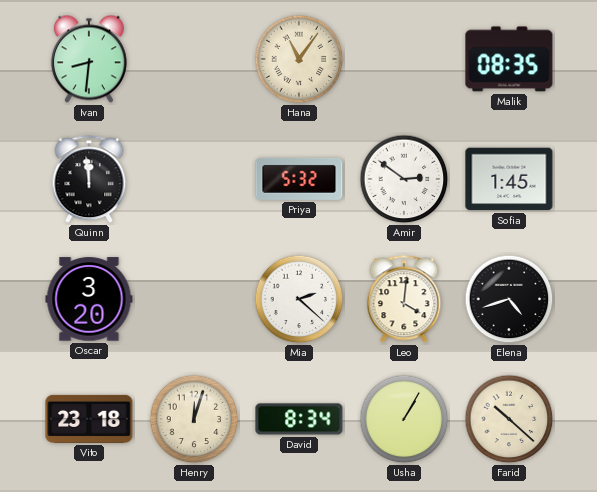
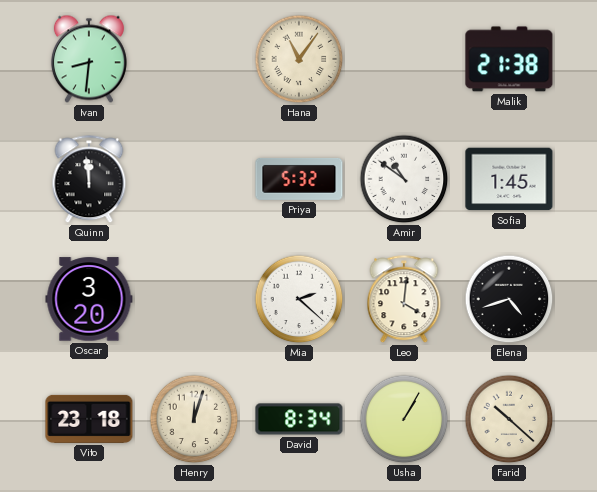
Malik: 08:35 -> 21:38 (509, 59)
Amir: 2:51 -> 10:51 (404, 179)
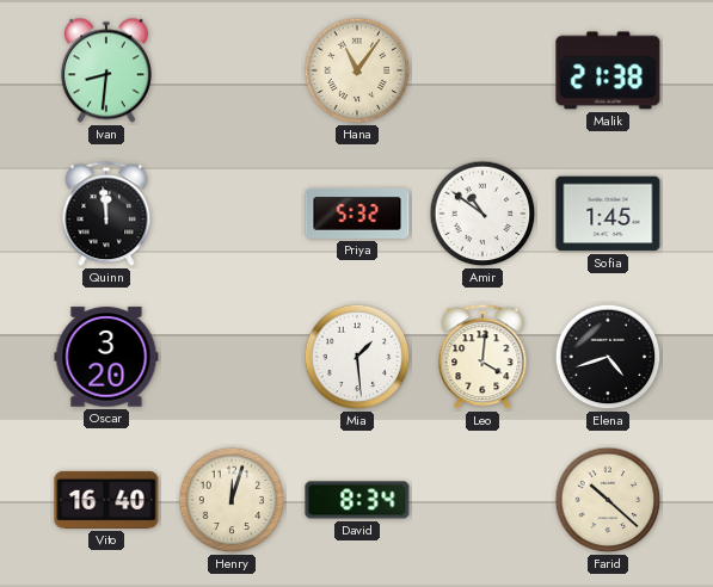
Mia: 2:22 -> 1:29 (357, 357)
Vito: 23:18 -> 16:40 (106, 500)
Usha: 1:05 -> none (404, 419)
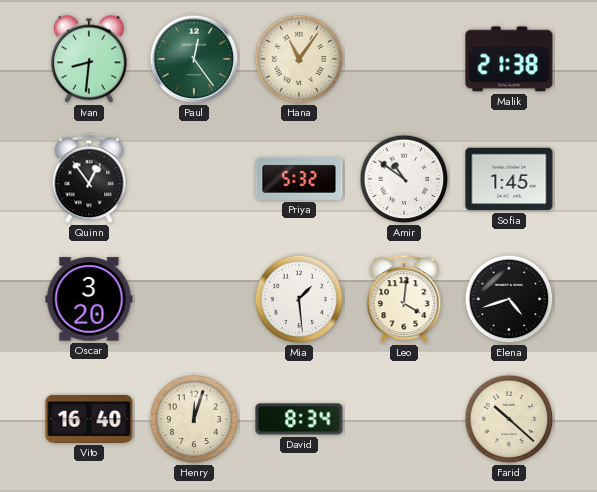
Paul: none -> 12:24 (194, 59)
Quinn: 11:59 -> 12:54 (89, 180)
